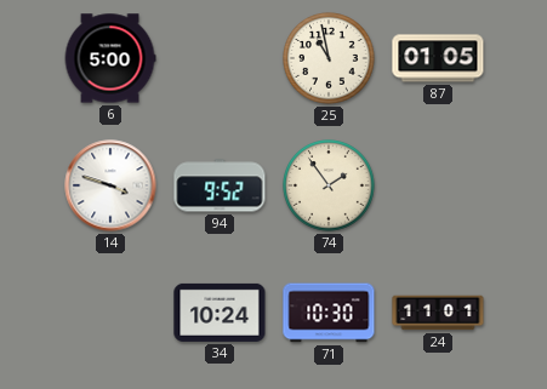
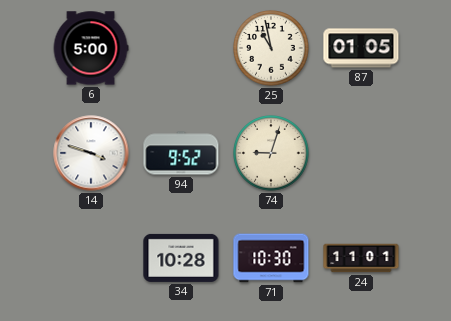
74: 1:54 -> 9:03 (271, 153)
34: 10:24 -> 10:28 (181, 258)
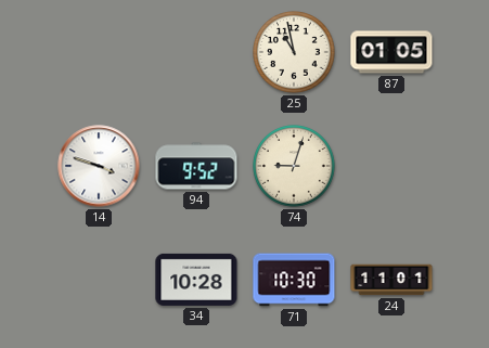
6: 5:00 -> none (91, 48)
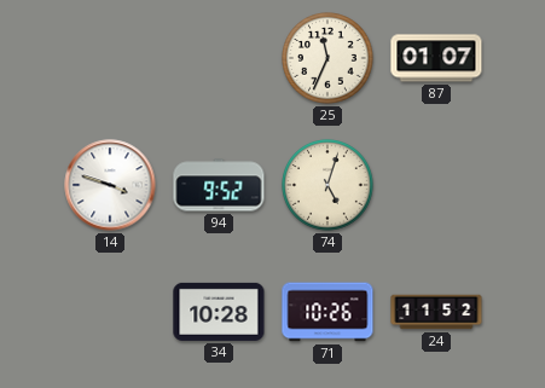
25: 10:58 -> 11:34 (327, 58)
87: 01:05 -> 01:07 (436, 58)
74: 9:03 -> 5:03 (327, 185)
71: 10:30 -> 10:26 (327, 312)
24: 11:01 -> 11:52 (436, 312)
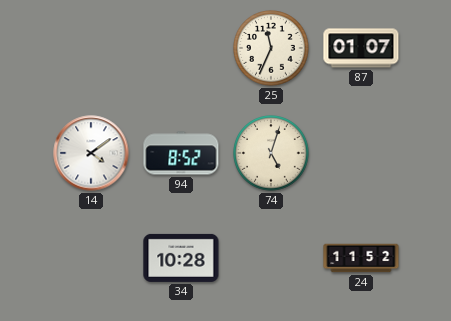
14: 3:48 -> 4:09 (91, 153)
94: 9:52 -> 8:52 (181, 153)
71: 10:26 -> none (327, 312)
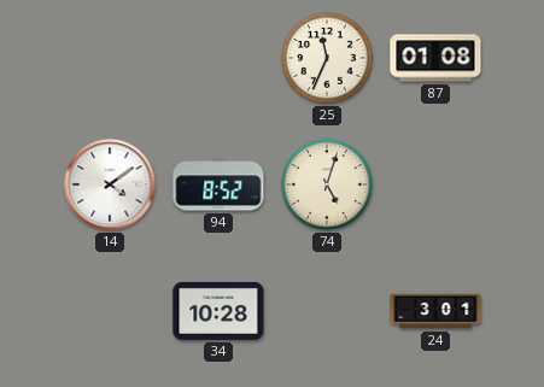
87: 01:07 -> 01:08 (435, 58)
24: 11:52 -> 3:01 (435, 311)
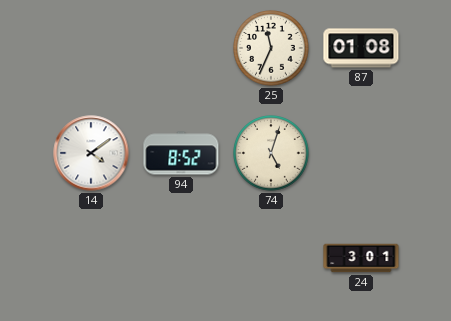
34: 10:28 -> none (218, 311)
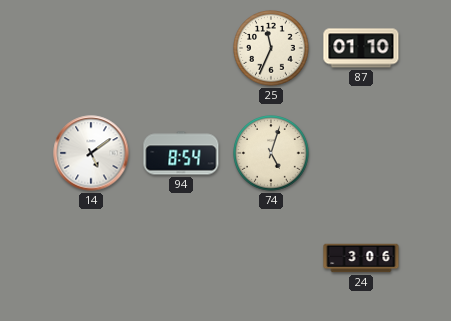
87: 01:08 -> 01:10 (361, 48)
14: 4:09 -> 5:09 (91, 153)
94: 8:52 -> 8:54 (181, 153)
24: 3:01 -> 3:06 (361, 258)
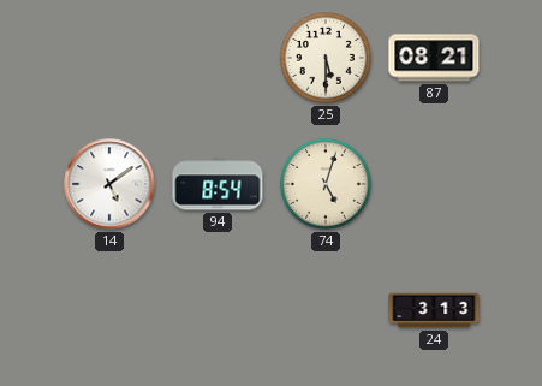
25: 11:34 -> 5:30 (326, 58)
87: 01:10 -> 08:21 (434, 58)
24: 3:06 -> 3:13 (434, 310)
